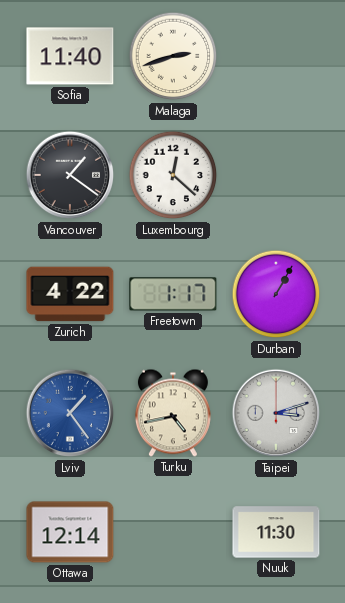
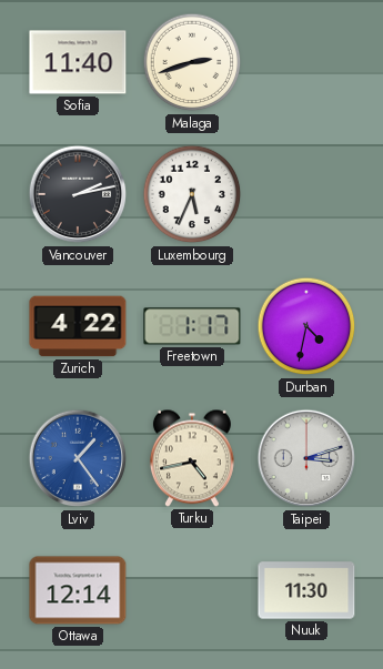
Vancouver: 1:21 -> 2:13 (78, 194)
Luxembourg: 12:22 -> 5:34 (192, 194)
Durban: 1:05 -> 4:32 (306, 326)
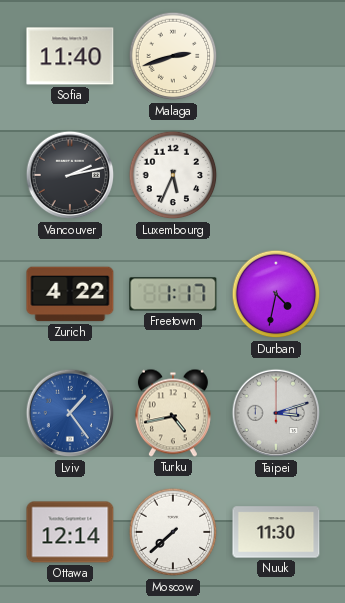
Moscow: none -> 7:38 (173, 532)
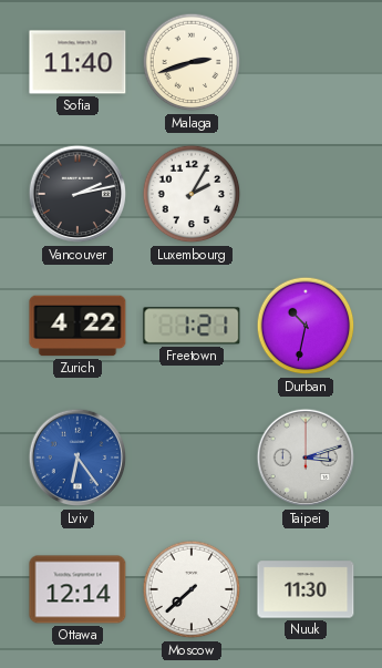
Luxembourg: 5:34 -> 2:05 (192, 194)
Freetown: 1:17 -> 1:21 (192, 326)
Durban: 4:32 -> 10:32 (306, 326)
Lviv: 1:24 -> 6:24 (78, 458)
Turku: 4:43 -> none (173, 413)
